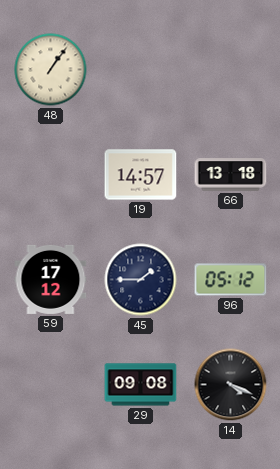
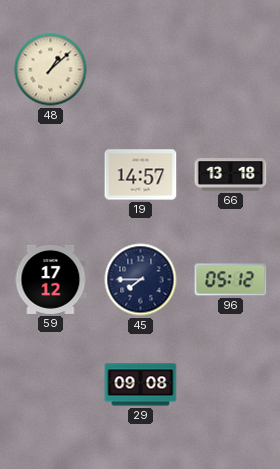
48: 1:06 -> 1:08 (51, 70)
45: 1:45 -> 7:45 (141, 280)
14: 4:19 -> none (231, 385)
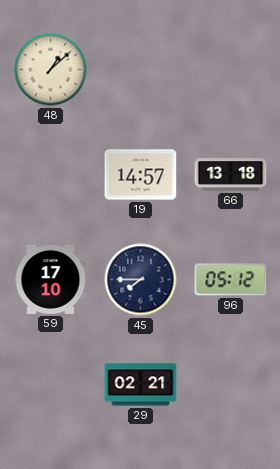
59: 17:12 -> 17:10 (51, 279)
29: 09:08 -> 02:21 (141, 385)
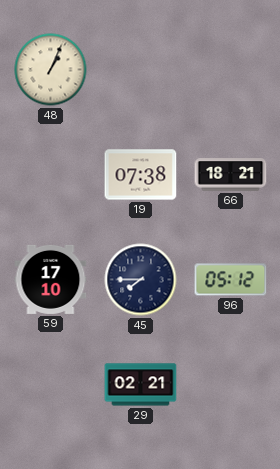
48: 1:08 -> 1:04 (51, 70)
19: 14:57 -> 07:38 (141, 175)
66: 13:18 -> 18:21 (231, 175)
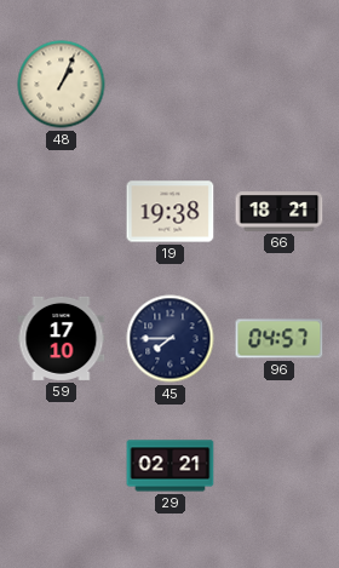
19: 07:38 -> 19:38 (171, 212)
96: 05:12 -> 04:57 (280, 339)
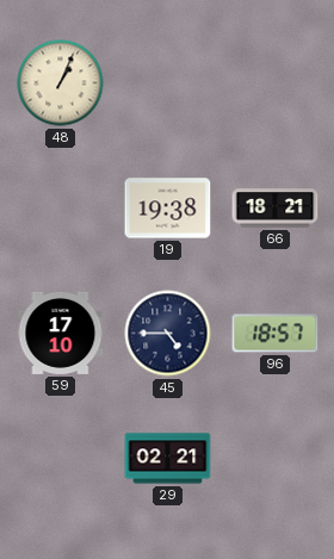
45: 7:45 -> 4:45 (168, 334)
96: 04:57 -> 18:57 (276, 334)
